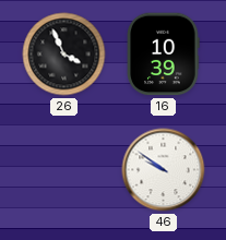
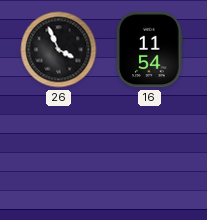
16: 10:39 -> 11:54 (149, 50)
46: 9:51 -> none (164, 170)
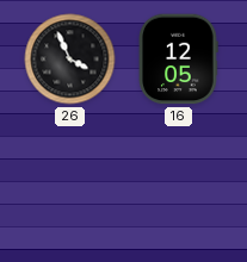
16: 11:54 -> 12:05 (178, 60)
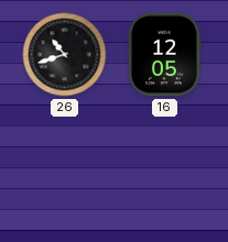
26: 3:56 -> 10:42 (65, 55)
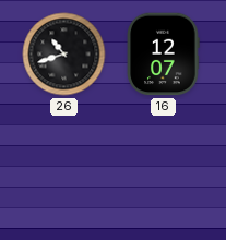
16: 12:05 -> 12:07 (163, 55)
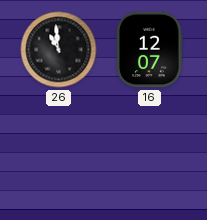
26: 10:42 -> 10:59 (59, 50)
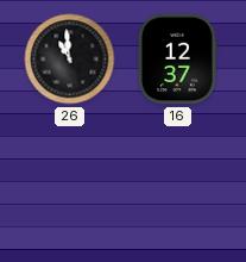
16: 12:07 -> 12:37 (177, 60)
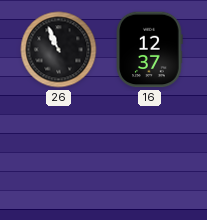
26: 10:59 -> 10:56 (59, 50)
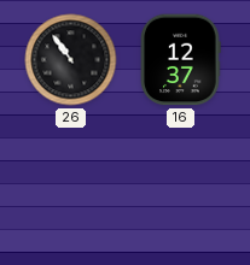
26: 10:56 -> 10:54 (71, 60)
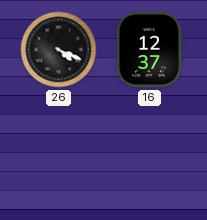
26: 10:54 -> 4:19 (59, 50)
